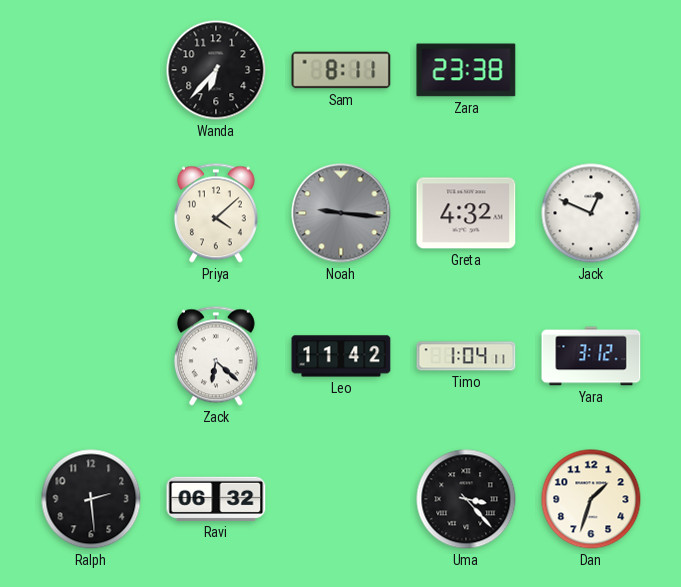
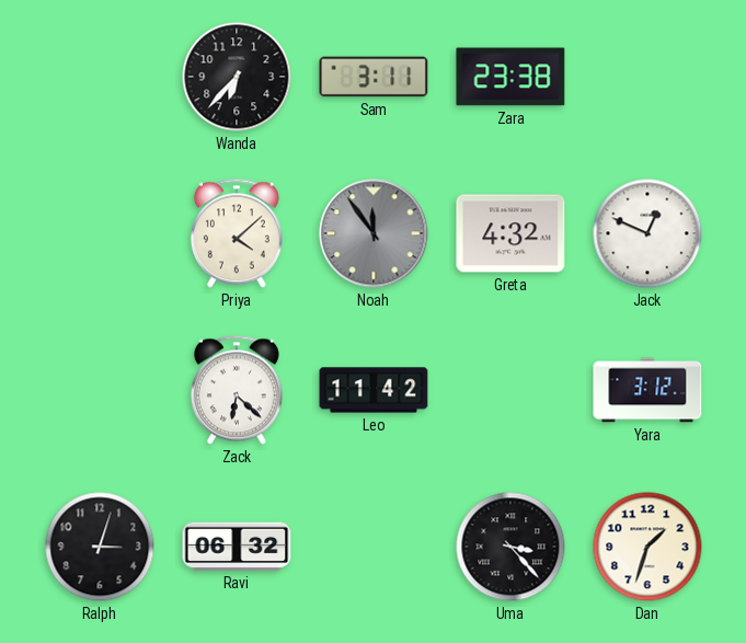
Sam: 8:11 -> 3:11 (374, 77)
Noah: 9:16 -> 11:54 (374, 233)
Timo: 1:04 -> none (466, 356)
Ralph: 2:29 -> 3:03 (100, 547)
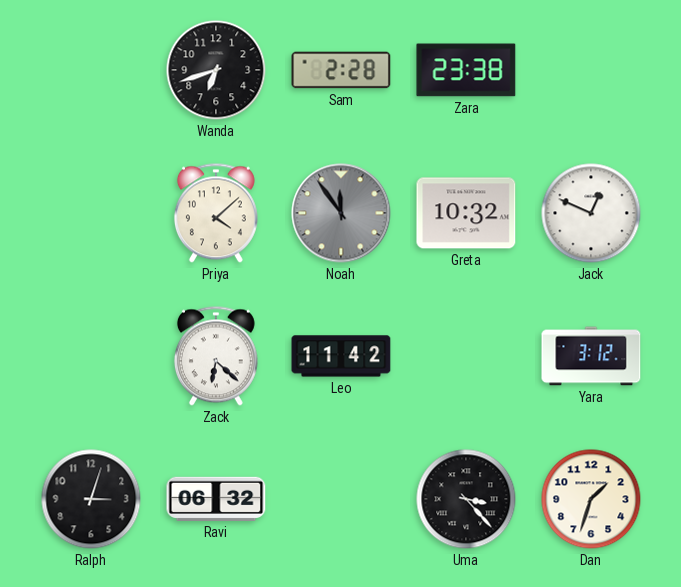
Wanda: 6:37 -> 6:42 (216, 70)
Sam: 3:11 -> 2:28 (341, 70)
Greta: 4:32 -> 10:32 (466, 213)
